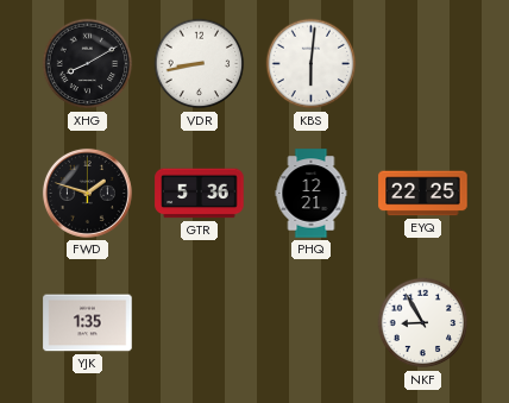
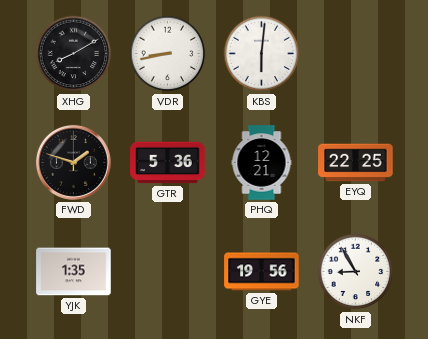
GYE: none -> 19:56 (262, 272)
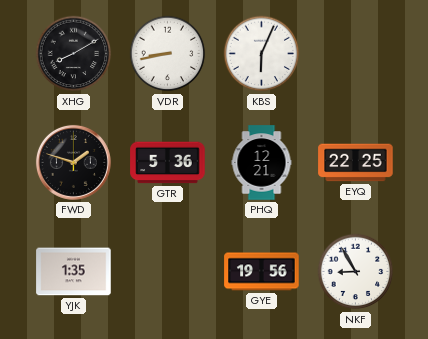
KBS: 6:01 -> 6:04 (262, 54)
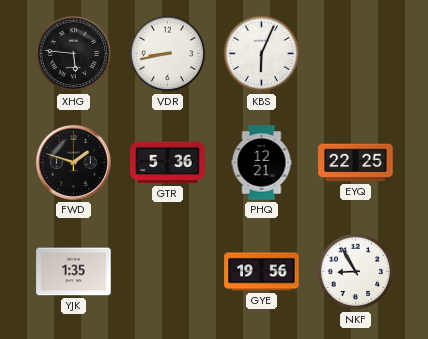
XHG: 8:10 -> 5:46 (74, 54)
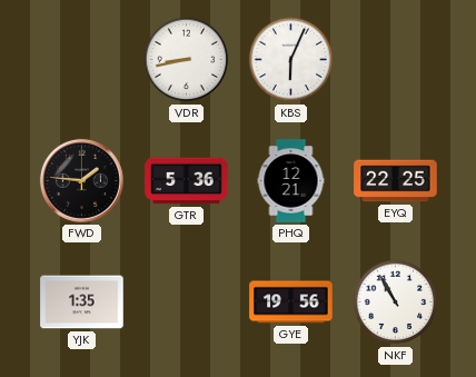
XHG: 5:46 -> none (74, 54)
FWD: 1:48 -> 1:46 (81, 180)
NKF: 8:55 -> 10:55 (396, 302)
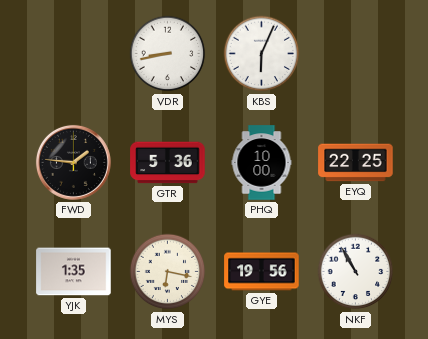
PHQ: 12:21 -> 10:00 (262, 163)
MYS: none -> 6:17 (168, 272)
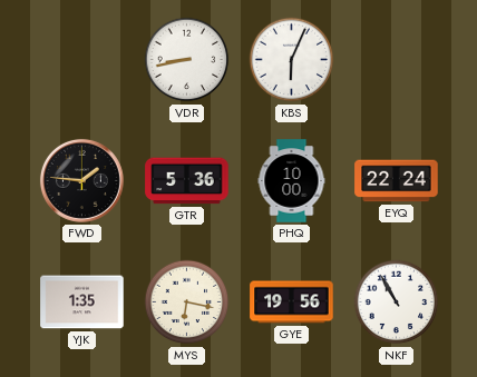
EYQ: 22:25 -> 22:24 (397, 181)
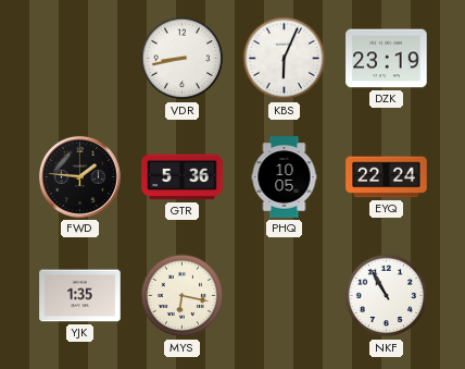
DZK: none -> 23:19 (387, 59)
PHQ: 10:00 -> 10:05 (285, 177)
GYE: 19:56 -> none (292, 302)
